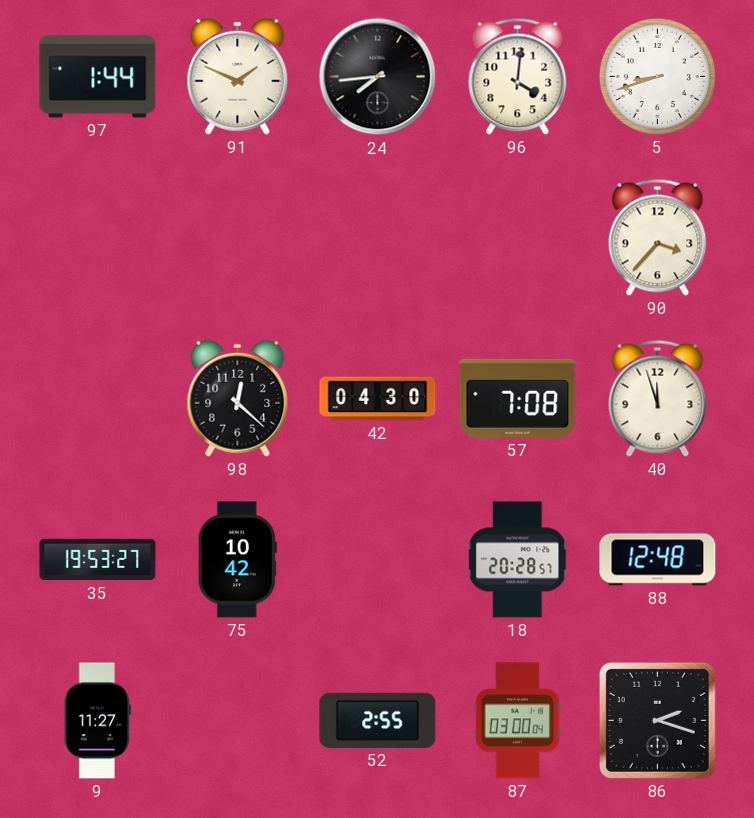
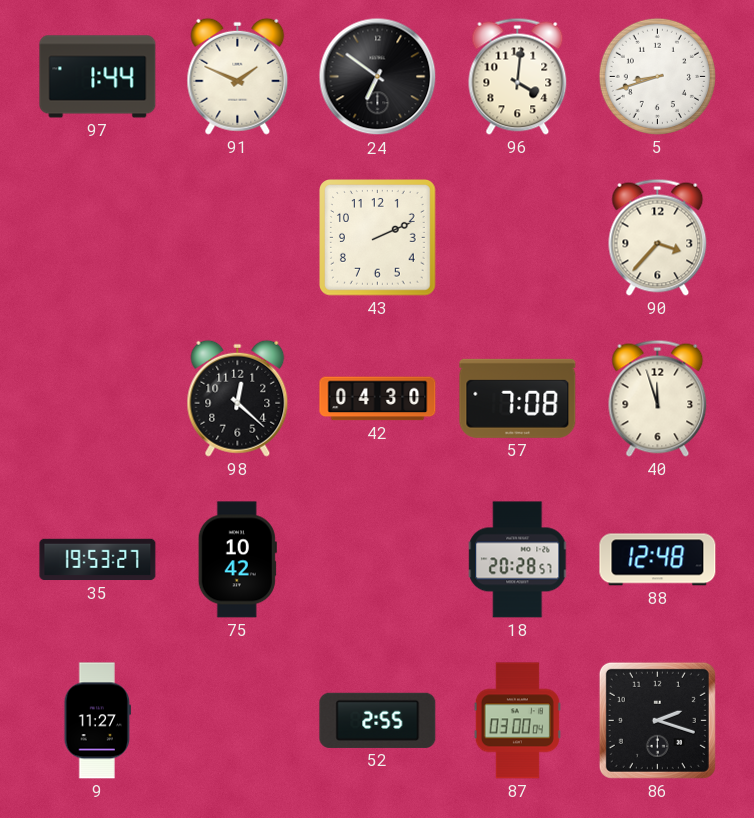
24: 7:44 -> 6:51 (378, 77)
43: none -> 2:11 (378, 238)
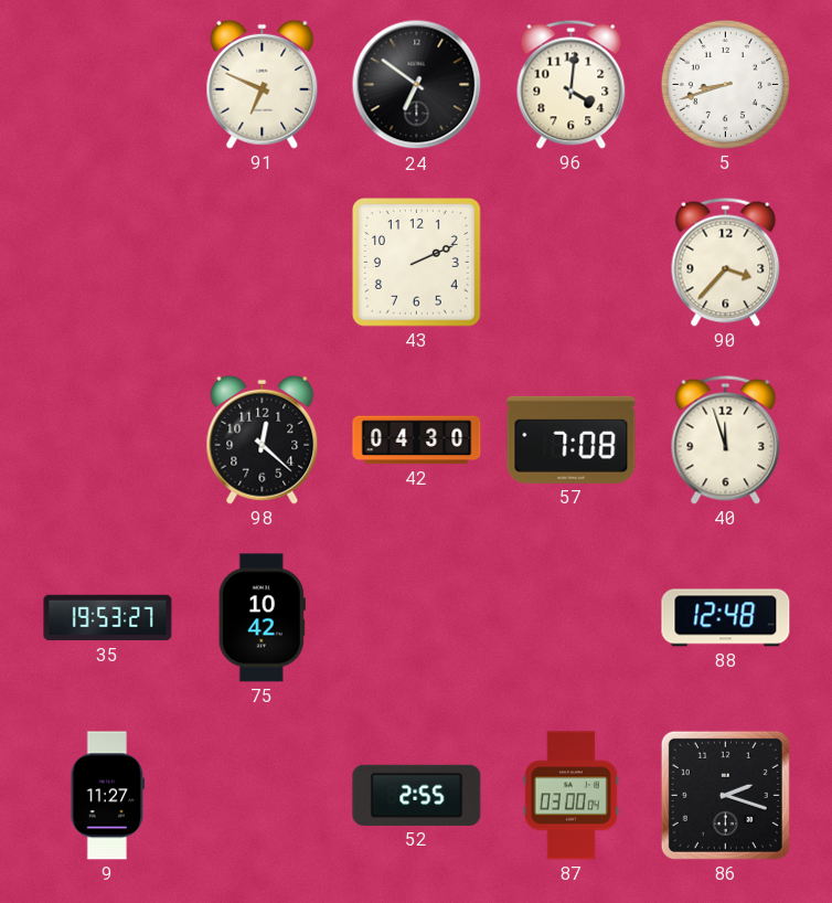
97: 1:44 -> none (98, 77)
91: 1:49 -> 6:49 (263, 84)
18: 20:28 -> none (518, 560)
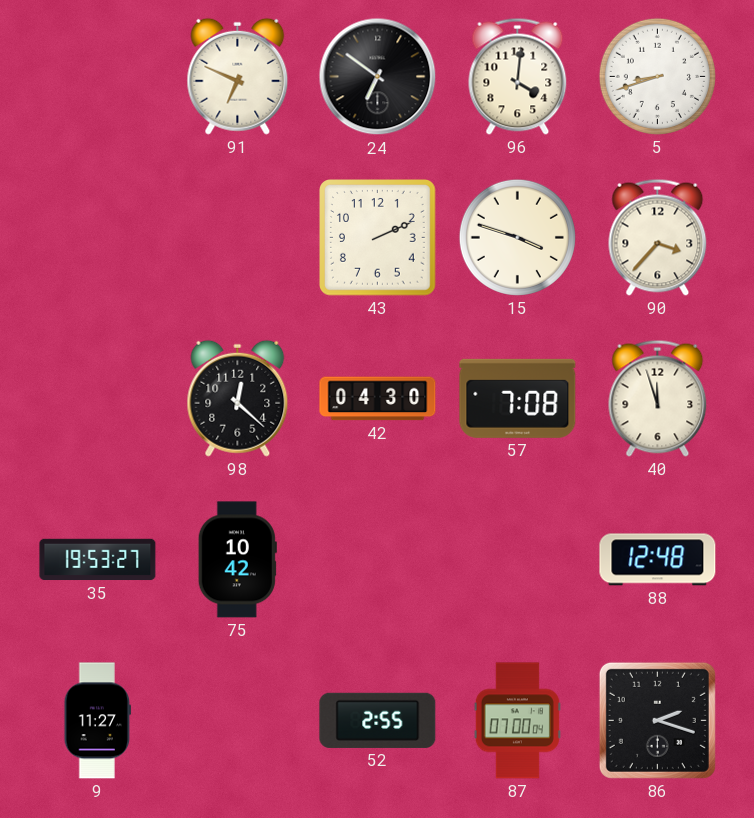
15: none -> 3:48 (517, 237)
87: 03:00 -> 07:00 (517, 721)
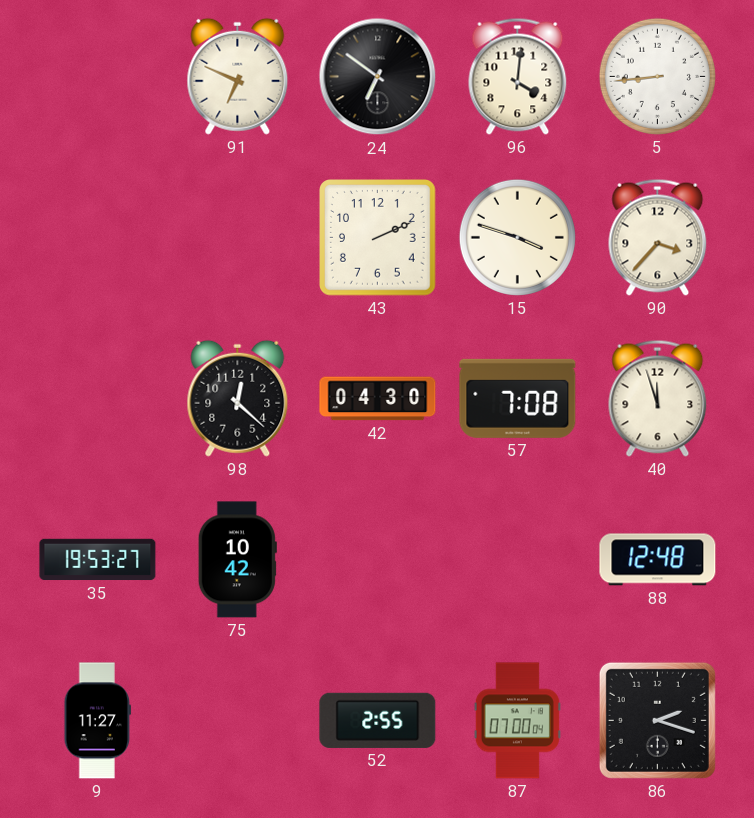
5: 8:42 -> 8:44 (657, 76)
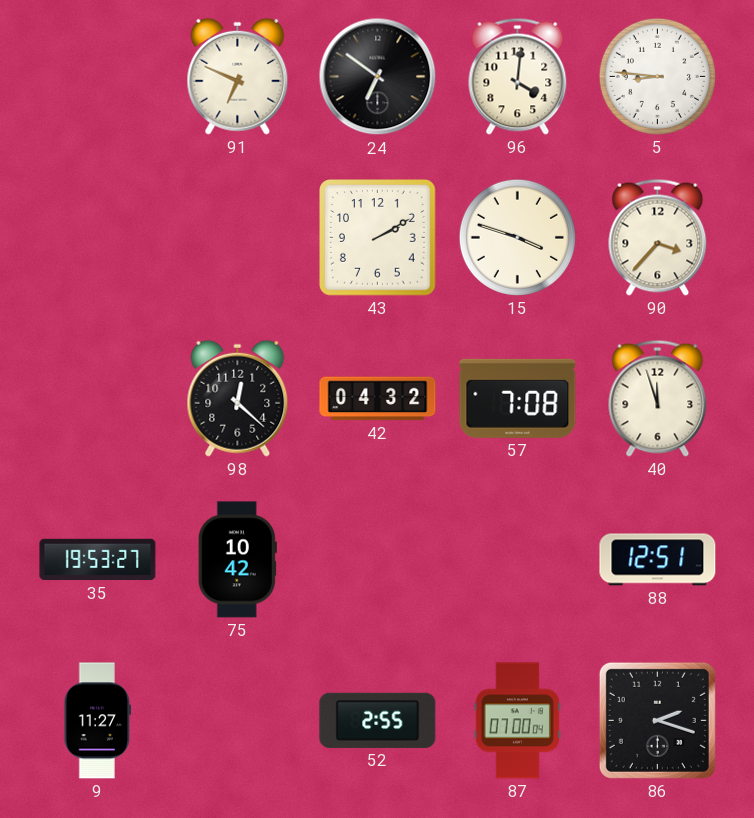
5: 8:44 -> 8:46 (657, 76)
43: 2:11 -> 2:10 (378, 238)
42: 04:30 -> 04:32 (378, 399)
88: 12:48 -> 12:51 (658, 560)
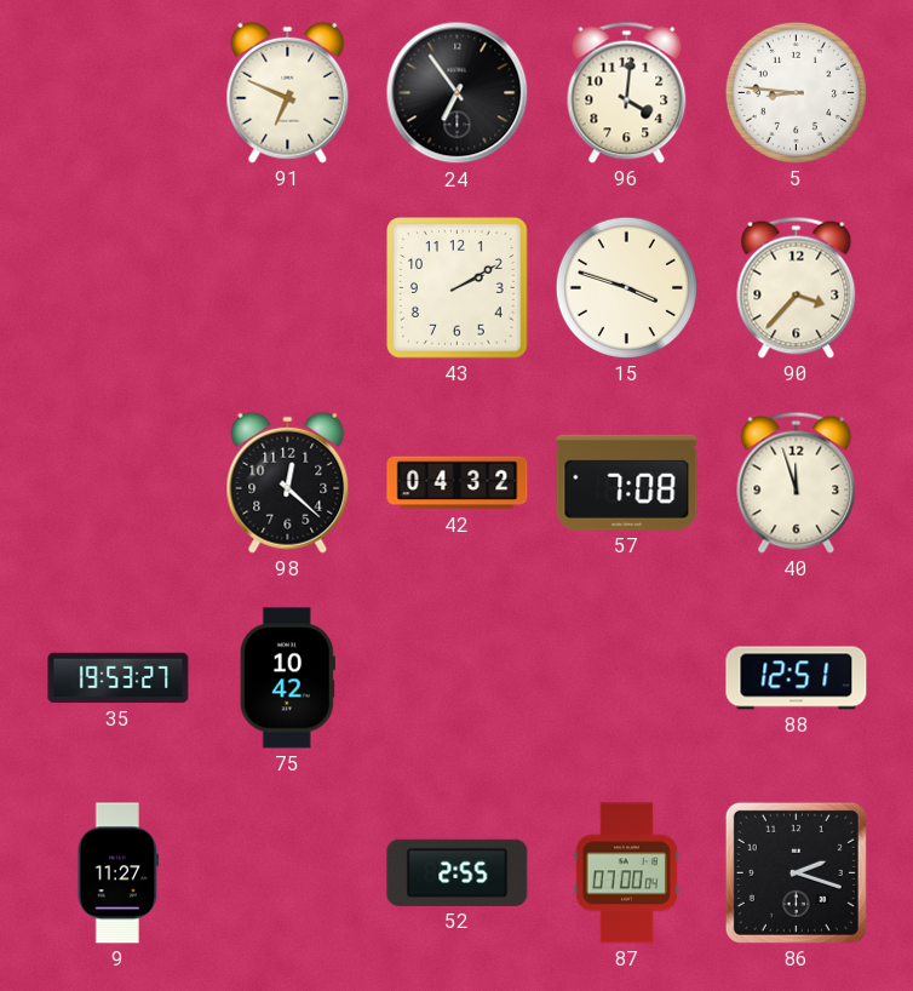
24: 6:51 -> 6:54 (458, 93)
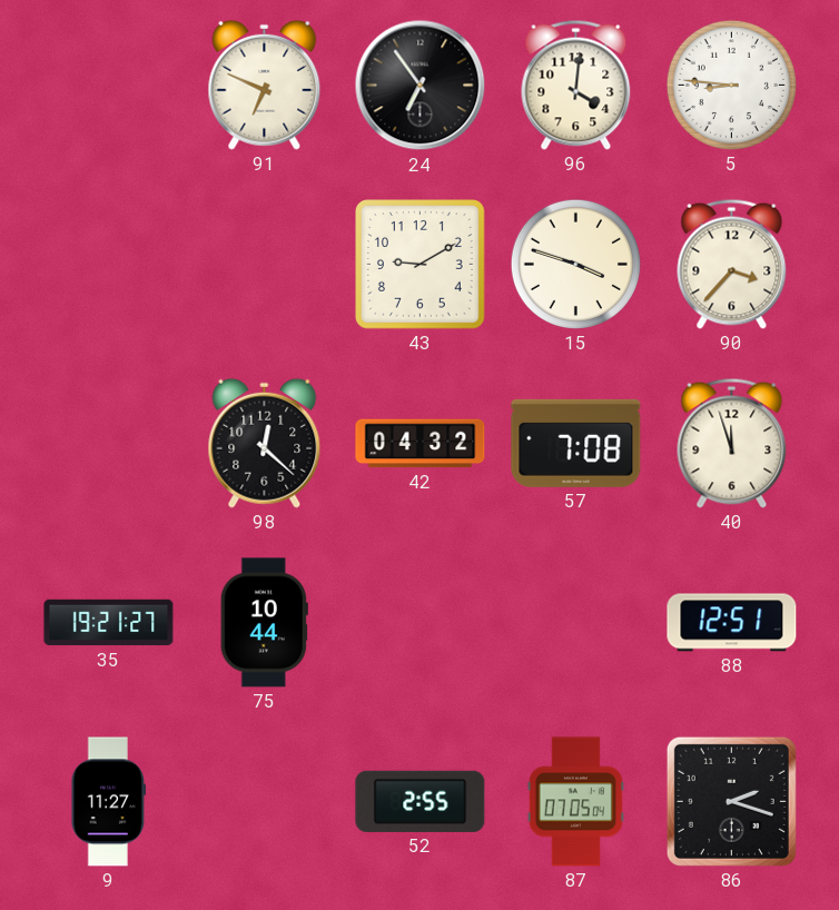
43: 2:10 -> 9:10 (421, 265)
35: 19:53 -> 19:21 (109, 623)
75: 10:42 -> 10:44 (264, 623)
87: 07:00 -> 07:05 (575, 802)
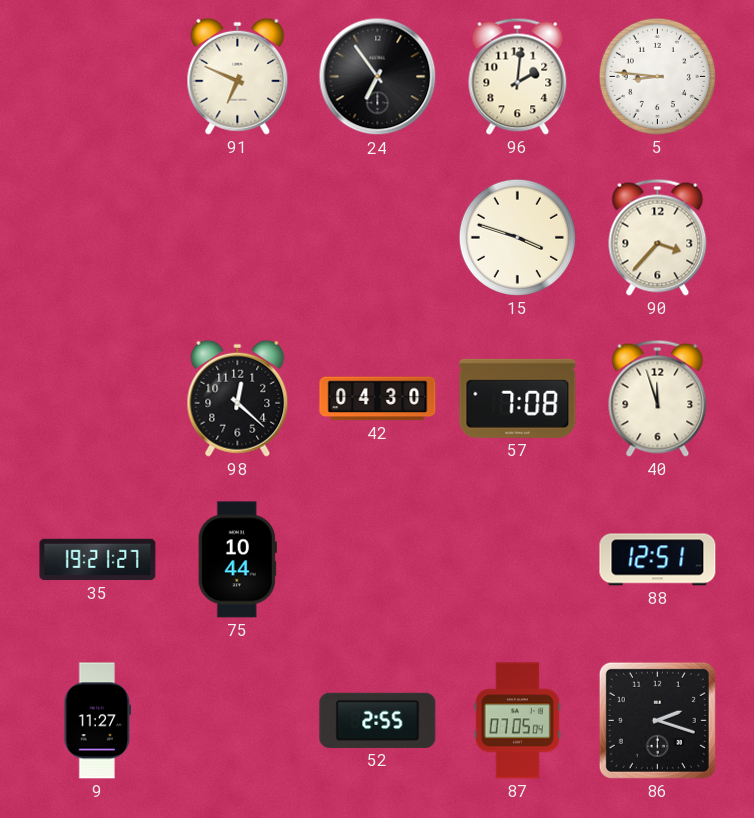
96: 4:01 -> 2:01 (518, 76)
43: 9:10 -> none (421, 265)
42: 04:32 -> 04:30 (378, 399)
